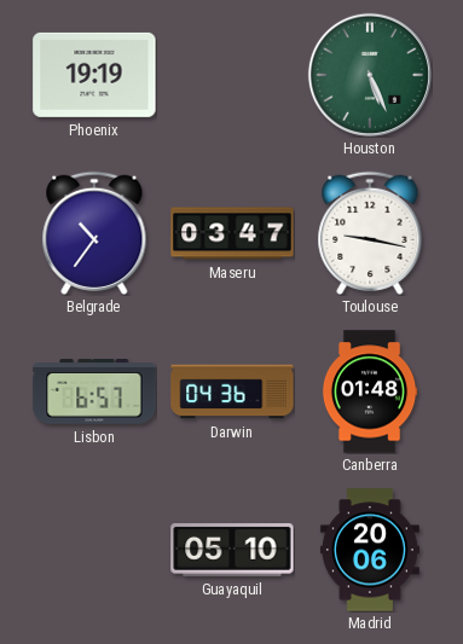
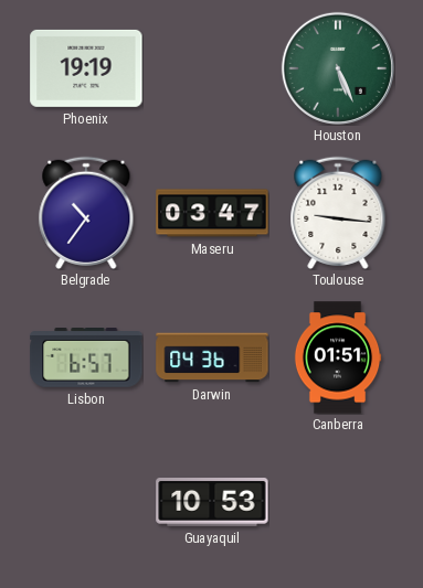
Toulouse: 9:17 -> 9:16 (338, 213)
Canberra: 01:48 -> 01:51 (338, 357)
Guayaquil: 05:10 -> 10:53 (212, 503)
Madrid: 20:06 -> none (370, 550)
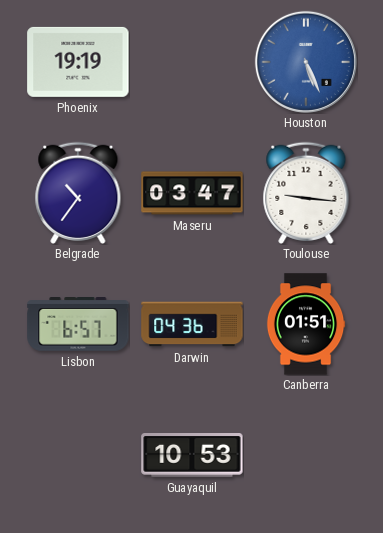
Houston dial: green -> blue (306, 62)
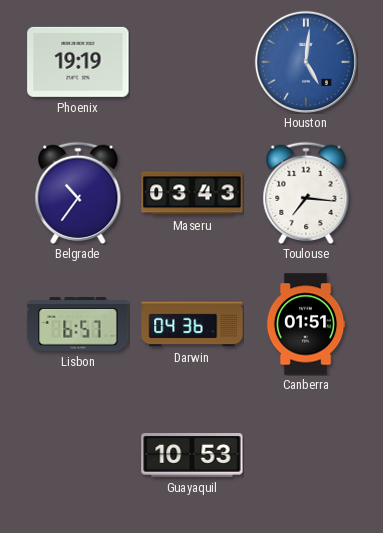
Houston: 5:26 -> 5:01 (306, 62)
Maseru: 03:47 -> 03:43 (192, 193)
Toulouse: 9:16 -> 7:16 (306, 193)
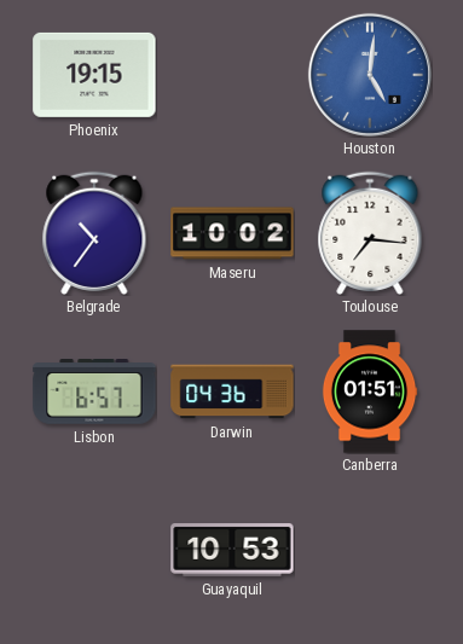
Phoenix: 19:19 -> 19:15 (94, 75)
Maseru: 03:43 -> 10:02 (232, 233)
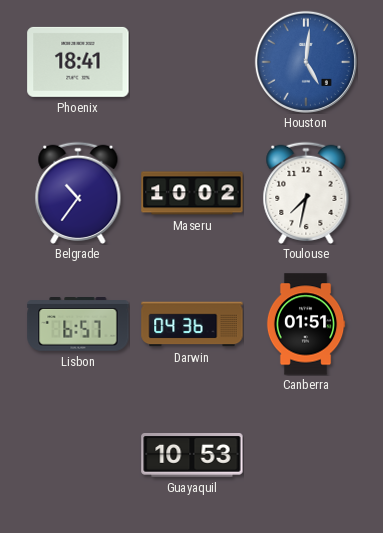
Phoenix: 19:15 -> 18:41 (78, 62)
Toulouse: 7:16 -> 7:32 (306, 193)
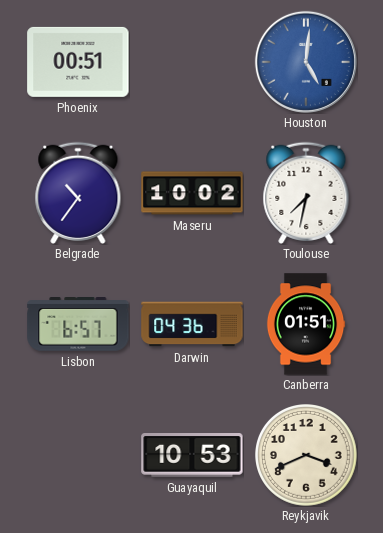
Phoenix: 18:41 -> 00:51 (78, 62)
Reykjavik: none -> 3:41 (307, 456)
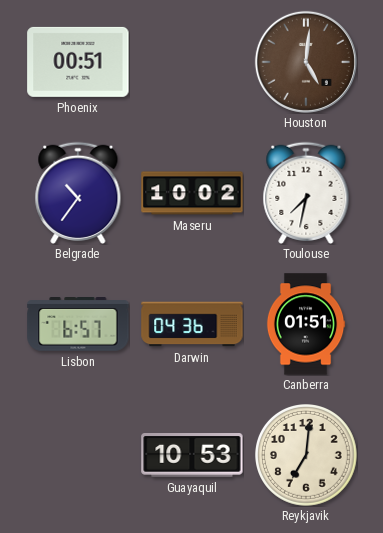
Houston dial: blue -> brown (306, 62)
Reykjavik: 3:41 -> 7:01 (307, 456)
